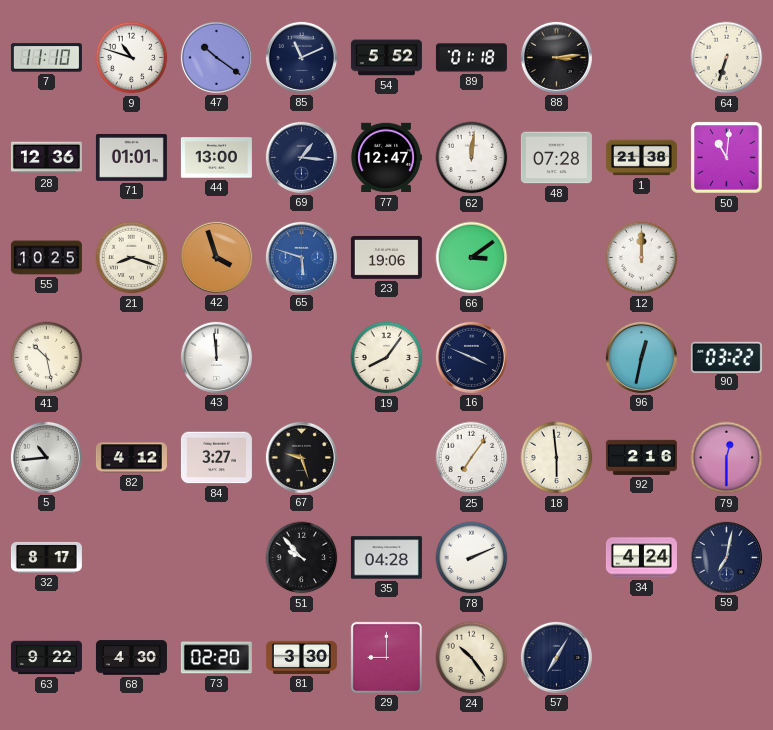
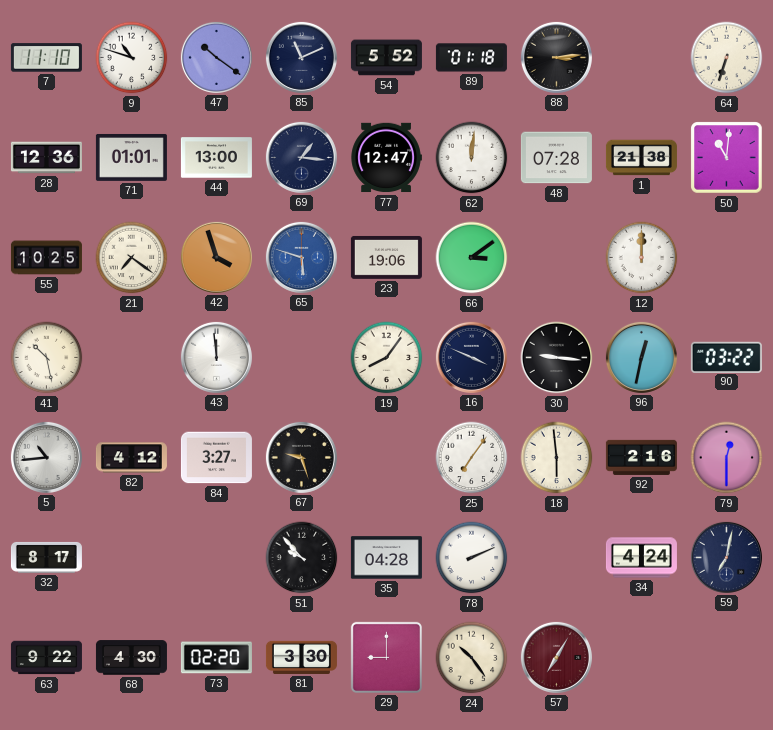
21: 8:18 -> 7:21 (132, 258)
30: none -> 9:16 (557, 358)
57 dial: navy -> burgundy (556, 657)
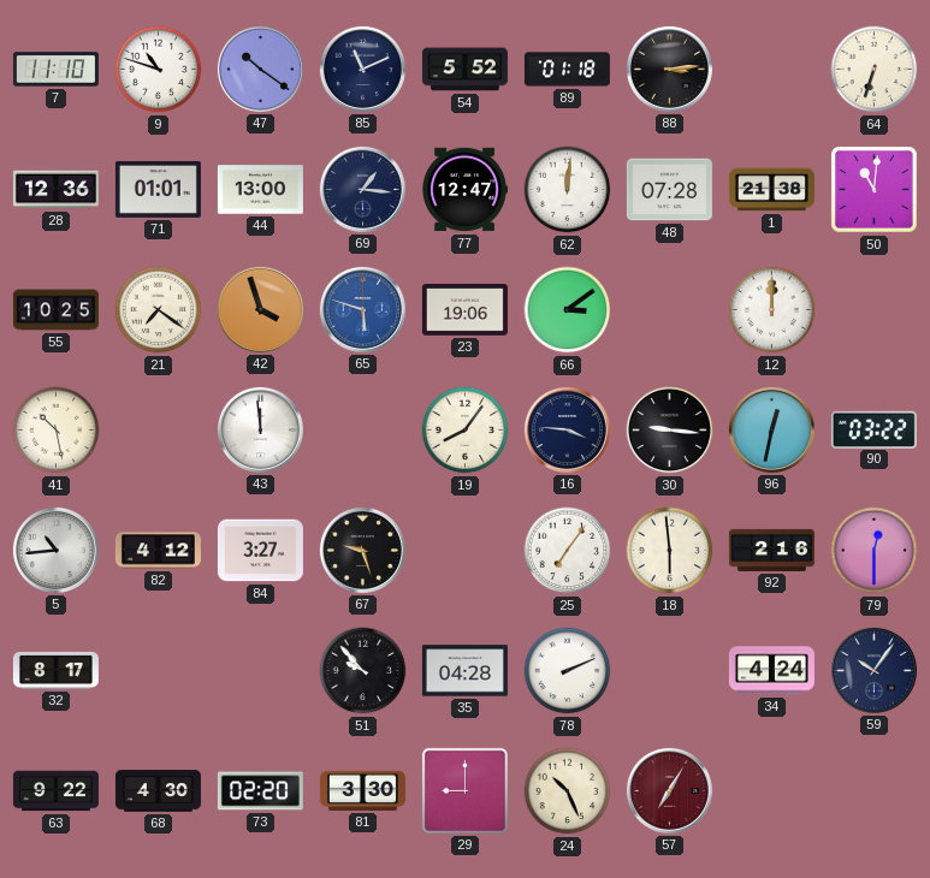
16: 3:49 -> 3:46 (567, 429)
59: 7:02 -> 10:06 (873, 670)
24: 10:24 -> 10:26 (568, 791)
